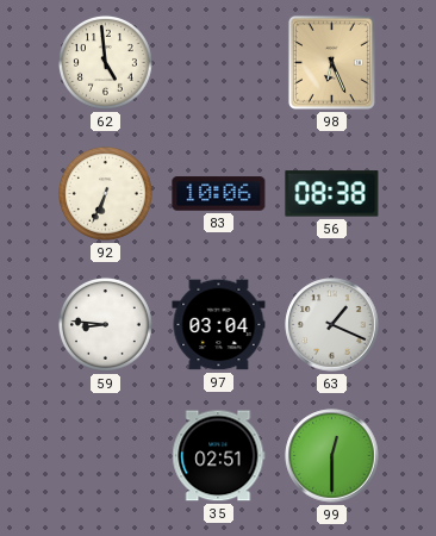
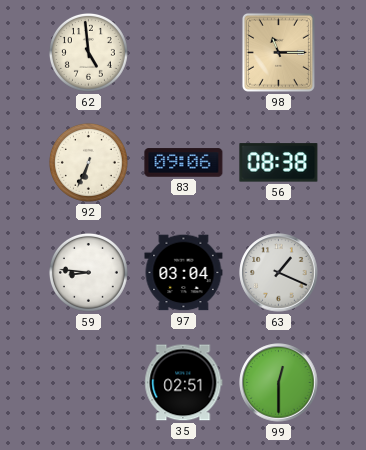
98: 6:26 -> 11:15 (278, 52)
83: 10:06 -> 09:06 (184, 163)
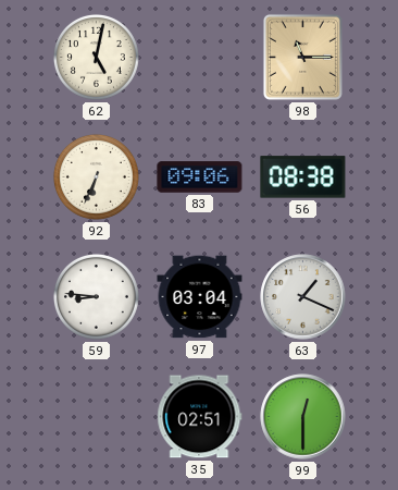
62: 4:59 -> 5:02 (96, 57)
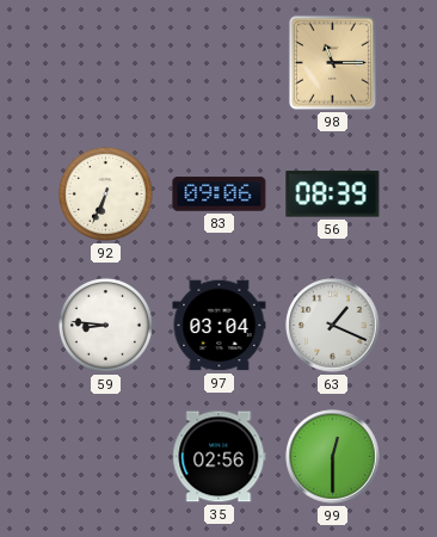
62: 5:02 -> none (96, 57)
56: 08:38 -> 08:39 (333, 195)
35: 02:51 -> 02:56 (220, 457)
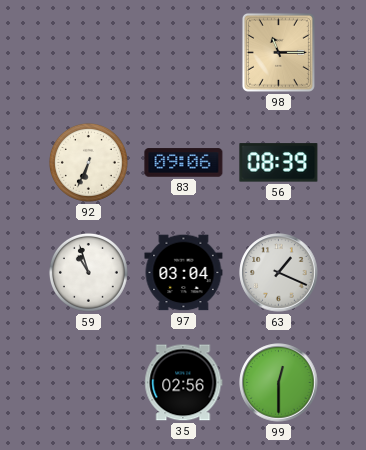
59: 8:46 -> 10:57 (88, 272)
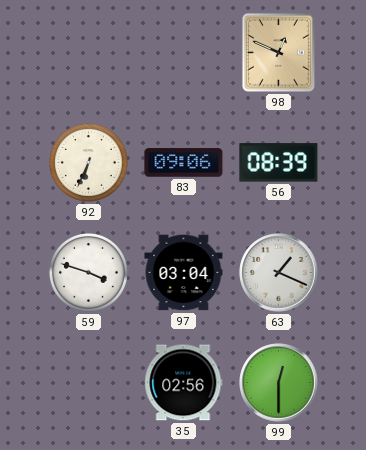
98: 11:15 -> 12:49 (278, 52)
59: 10:57 -> 3:48 (88, 272)
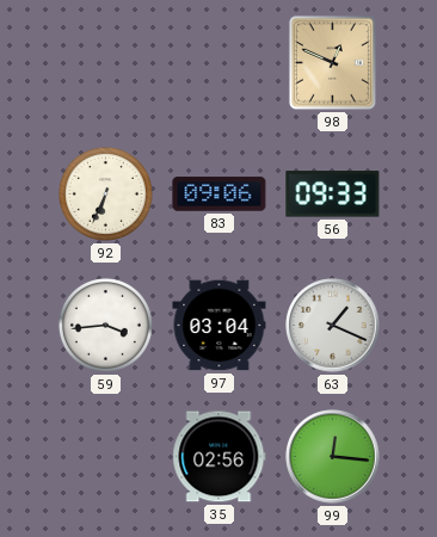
56: 08:39 -> 09:33 (333, 195)
59: 3:48 -> 3:44 (105, 325)
99: 12:30 -> 12:16 (333, 457)
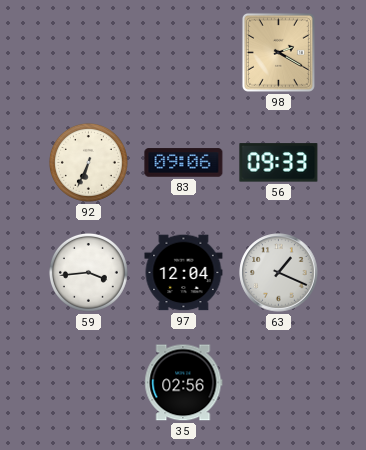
98: 12:49 -> 2:20 (278, 52)
97: 03:04 -> 12:04 (184, 273)
99: 12:16 -> none (333, 457)
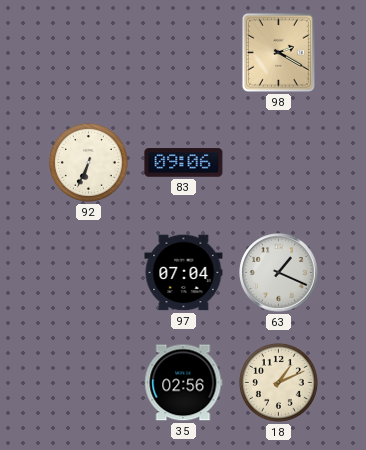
56: 09:33 -> none (279, 163)
59: 3:44 -> none (88, 272)
97: 12:04 -> 07:04 (184, 273)
18: none -> 1:11 (278, 382)
